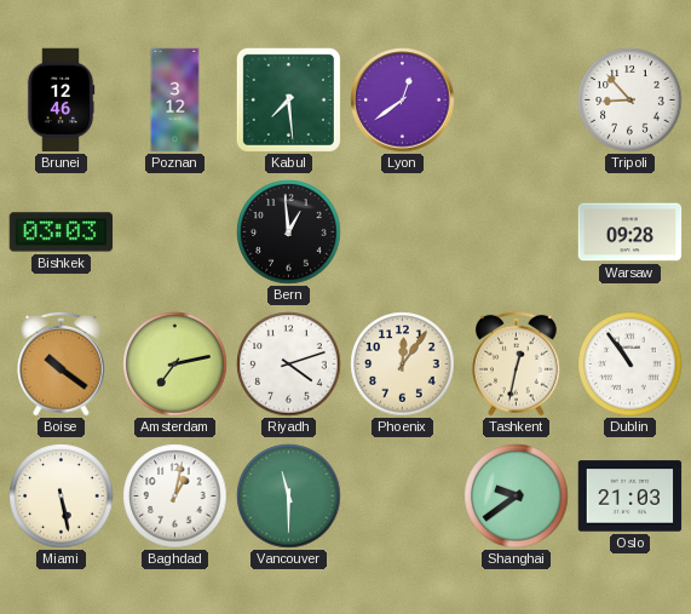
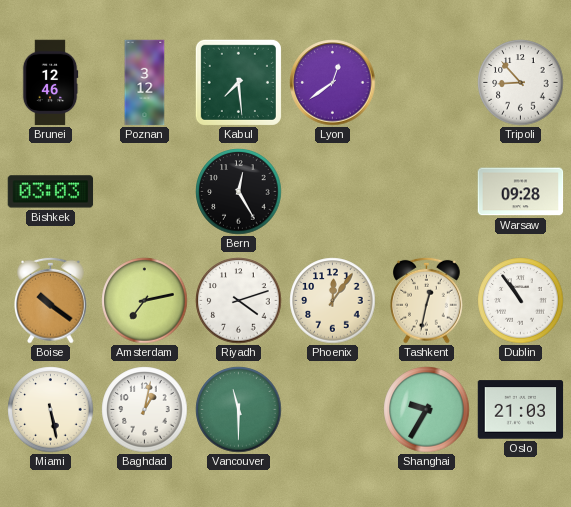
Bern: 12:59 -> 12:25 (239, 192)
Shanghai: 9:39 -> 9:35 (427, 410)
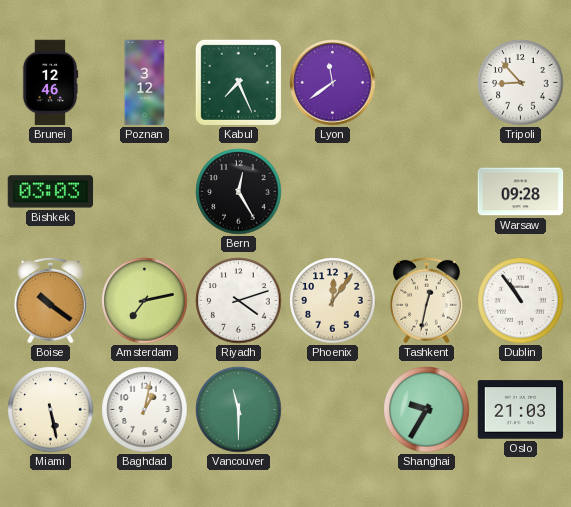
Kabul: 7:29 -> 7:26 (238, 82)
Lyon: 12:39 -> 11:39 (333, 83)
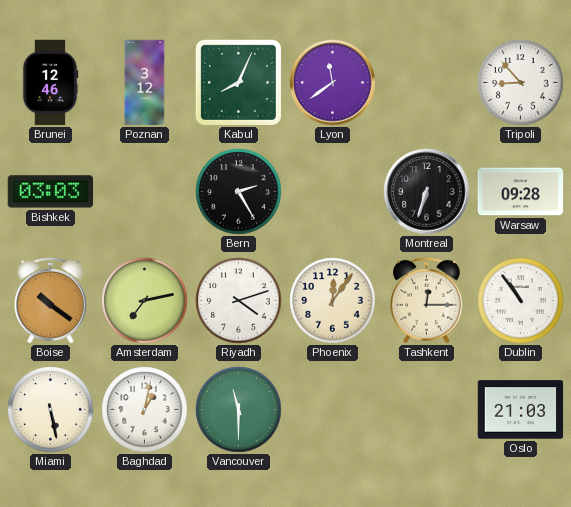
Kabul: 7:26 -> 8:04 (238, 82)
Bern: 12:25 -> 2:25 (239, 192)
Montreal: none -> 6:33 (427, 192)
Tashkent: 12:32 -> 12:15 (427, 300)
Shanghai: 9:35 -> none (427, 410)
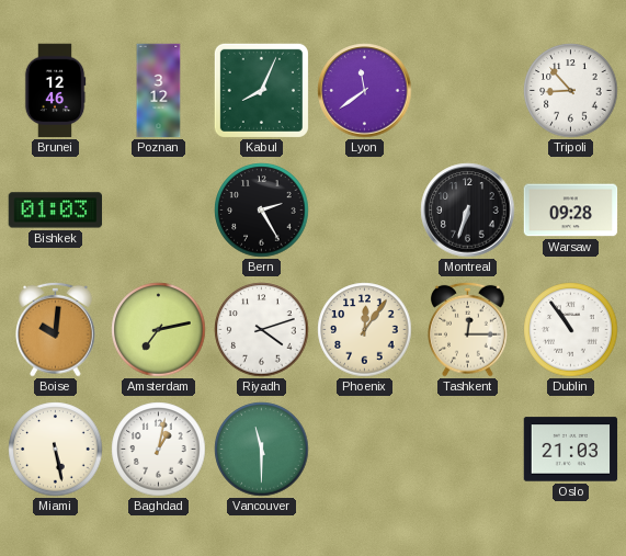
Bishkek: 03:03 -> 01:03 (56, 211)
Boise: 10:21 -> 10:01 (56, 329)
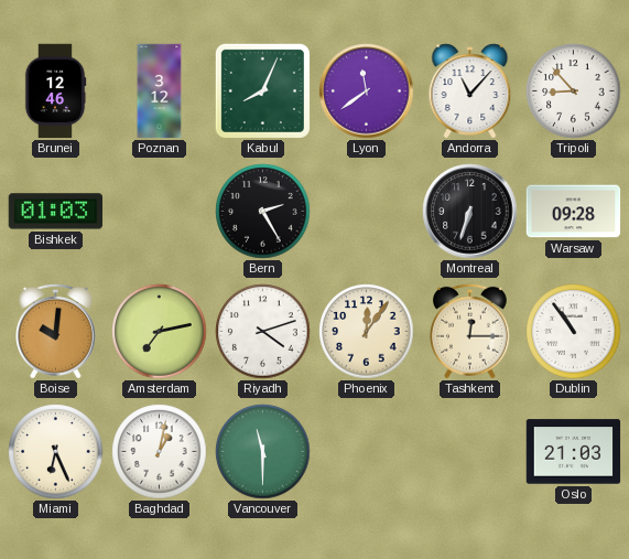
Andorra: none -> 11:07 (470, 92)
Miami: 5:28 -> 6:26 (56, 452)
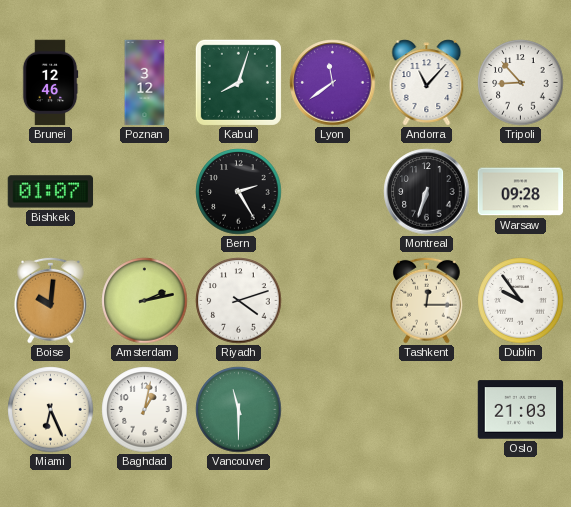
Kabul: 8:04 -> 8:03 (238, 82)
Bishkek: 01:03 -> 01:07 (51, 192)
Amsterdam: 7:13 -> 2:13 (145, 301)
Phoenix: 12:06 -> none (367, 332)
Dublin: 10:54 -> 9:54 (521, 301)
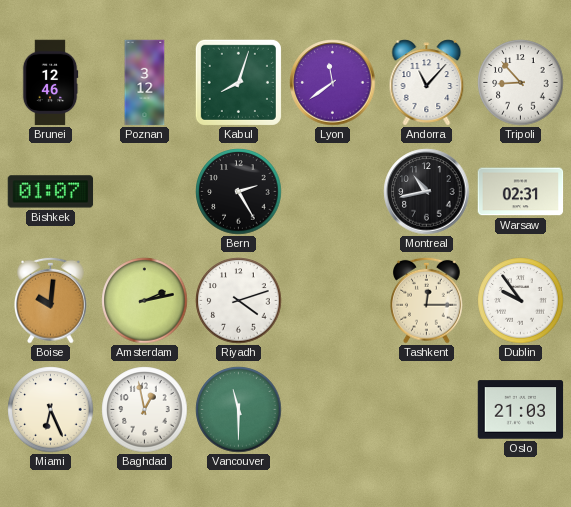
Montreal: 6:33 -> 10:43 (427, 192)
Warsaw: 09:28 -> 02:31 (521, 192)
Baghdad: 1:02 -> 12:58 (145, 410)
